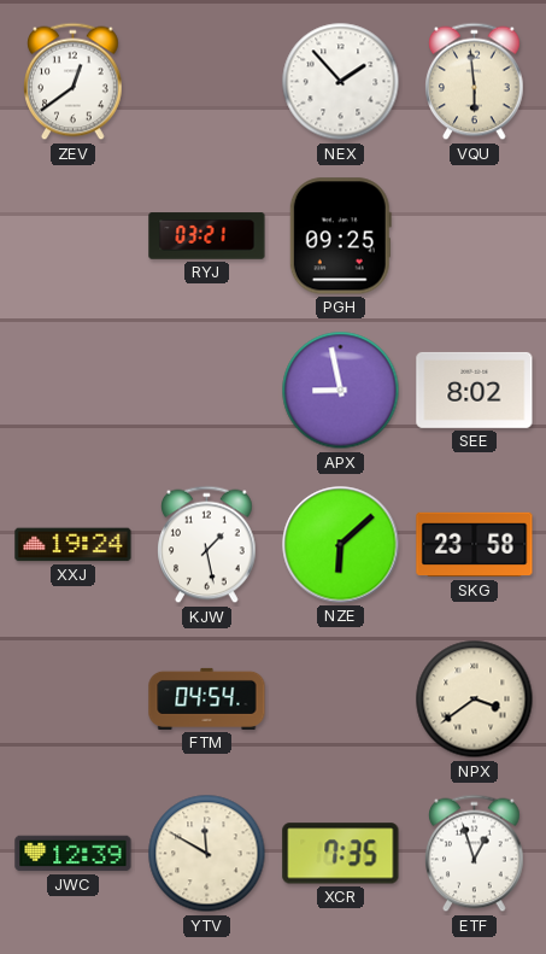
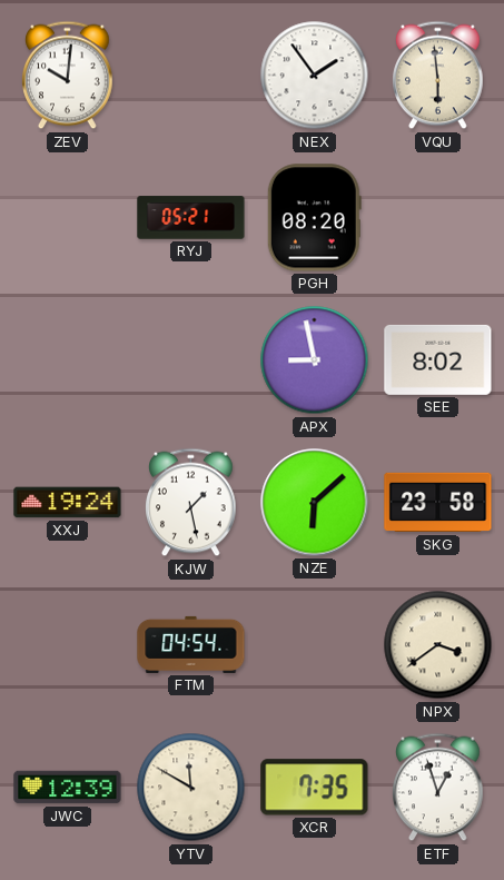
ZEV: 12:39 -> 10:01 (68, 76)
NEX: 1:53 -> 1:54 (315, 76)
RYJ: 03:21 -> 05:21 (191, 218)
PGH: 09:25 -> 08:20 (314, 218)
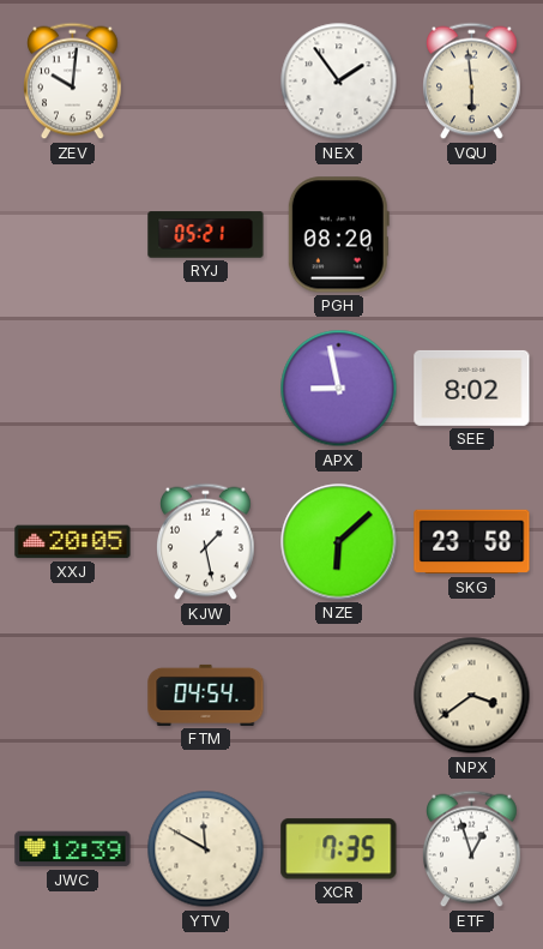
XXJ: 19:24 -> 20:05 (73, 542)
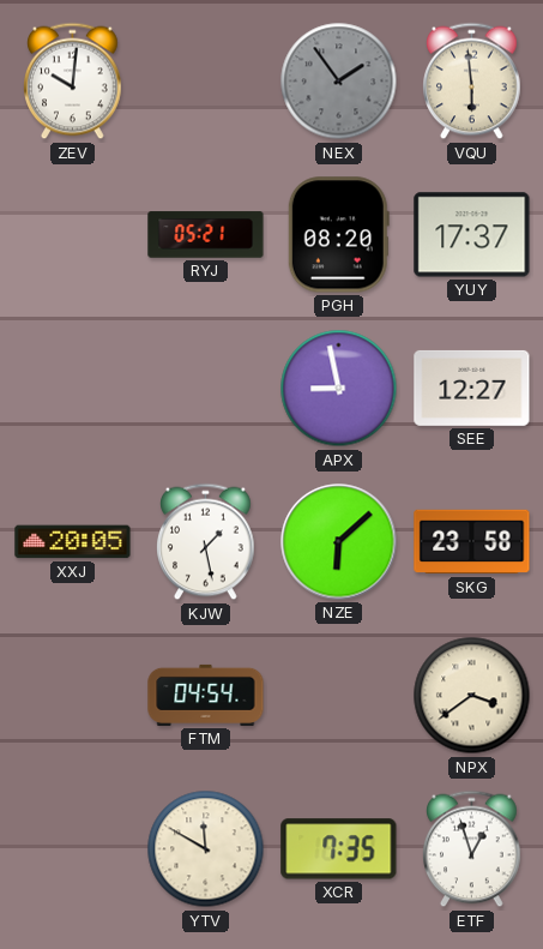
NEX dial: white -> grey (339, 82)
YUY: none -> 17:37 (472, 235)
SEE: 8:02 -> 12:27 (472, 388)
JWC: 12:39 -> none (73, 849)
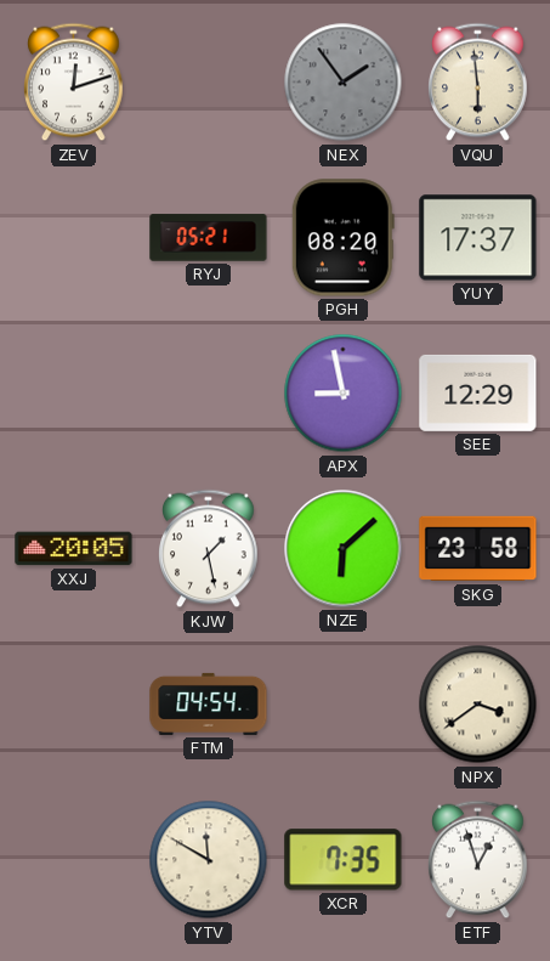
ZEV: 10:01 -> 12:12 (74, 83)
SEE: 12:27 -> 12:29 (478, 392)
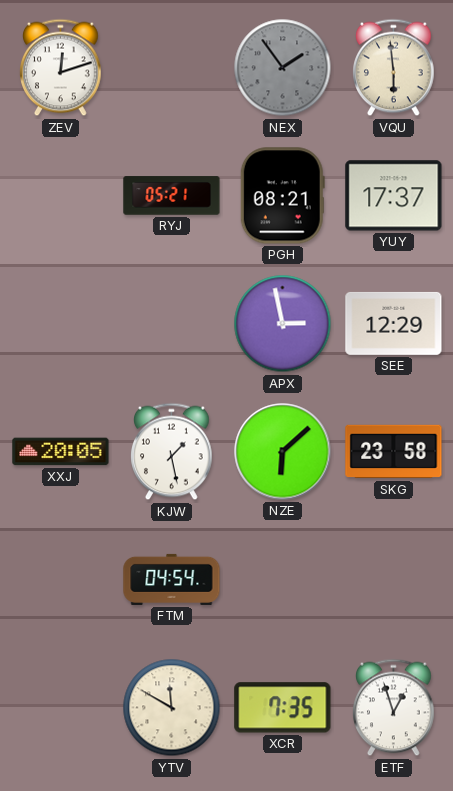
PGH: 08:20 -> 08:21 (282, 196)
APX: 8:58 -> 2:58 (283, 324)
NPX: 3:39 -> none (478, 705)
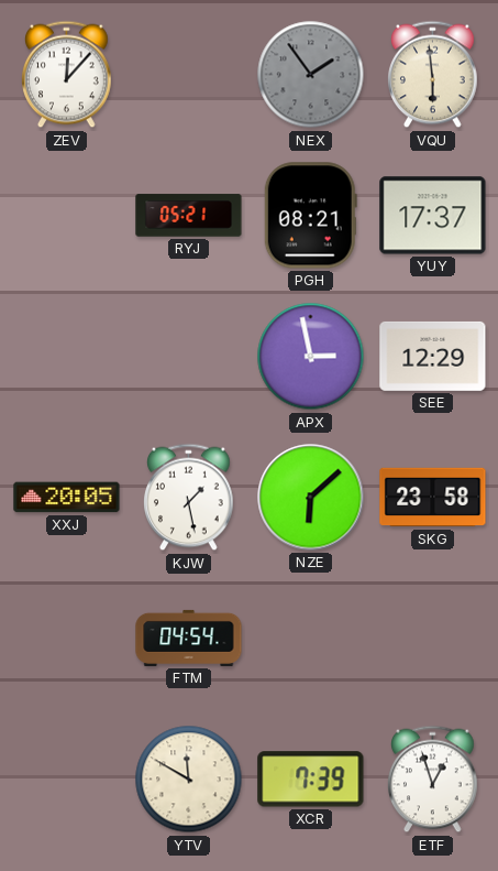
ZEV: 12:12 -> 12:07 (67, 75)
XCR: 7:35 -> 7:39 (311, 780)
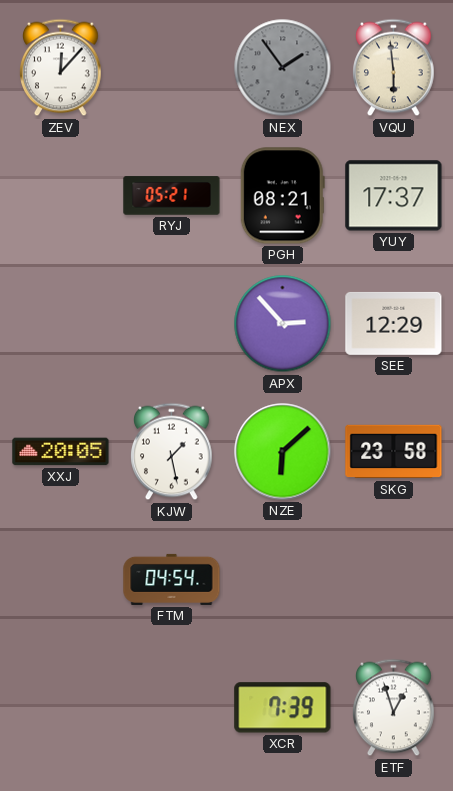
APX: 2:58 -> 2:53 (283, 324)
YTV: 11:50 -> none (189, 780)
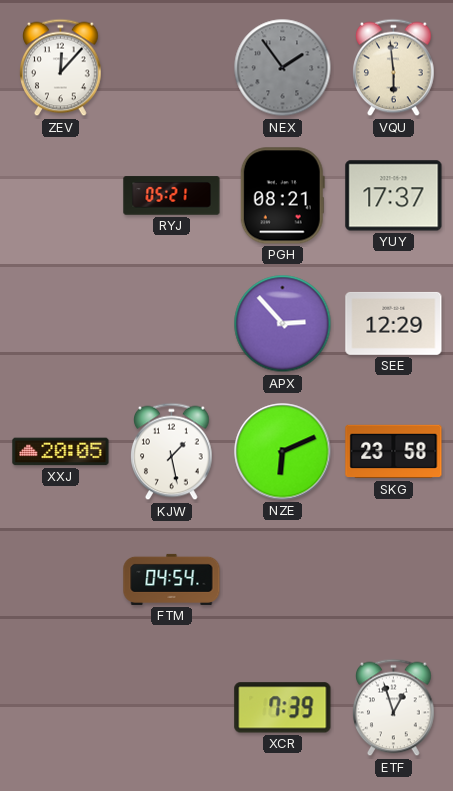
NZE: 6:08 -> 6:11 (283, 452)
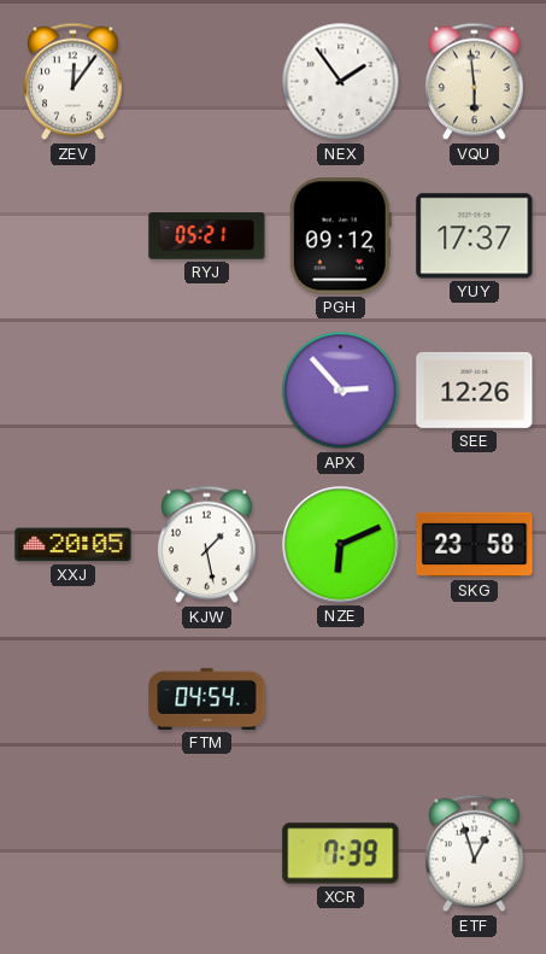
ZEV: 12:07 -> 12:06 (74, 82)
NEX dial: grey -> white (341, 82)
PGH: 08:21 -> 09:12 (340, 236)
SEE: 12:29 -> 12:26 (475, 390)
